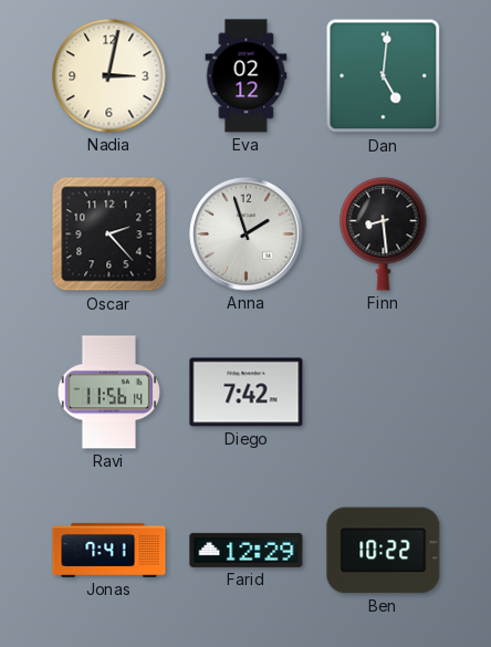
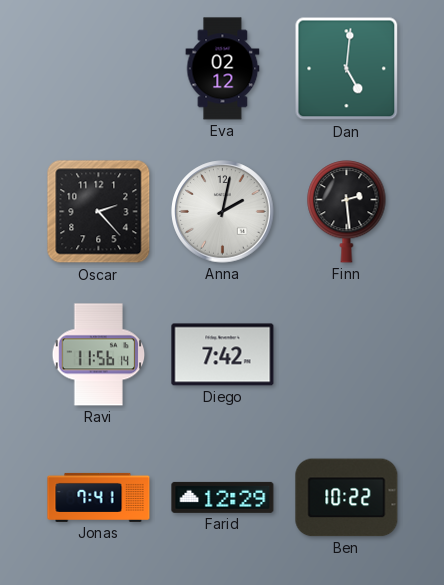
Nadia: 3:02 -> none (109, 76)
Anna: 1:57 -> 2:02 (223, 212)
Finn: 8:29 -> 2:29 (347, 212)
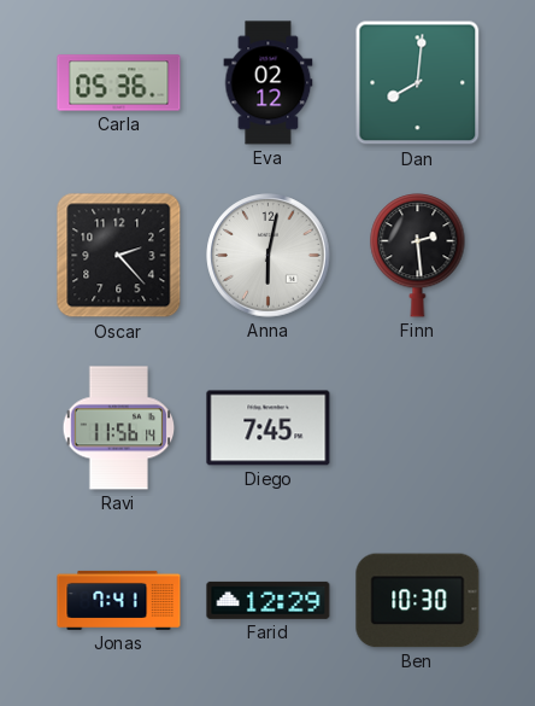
Carla: none -> 05:36 (119, 83)
Dan: 5:01 -> 8:01 (418, 83)
Anna: 2:02 -> 6:02 (269, 256)
Diego: 7:42 -> 7:45 (269, 428)
Ben: 10:22 -> 10:30 (418, 601)
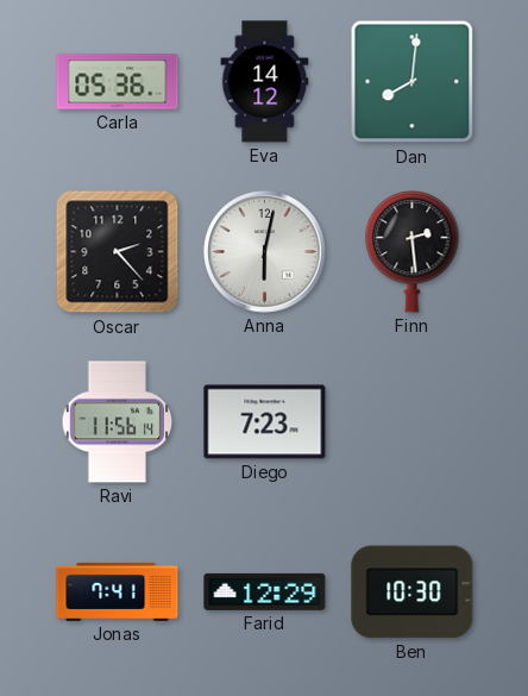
Eva: 02:12 -> 14:12 (265, 82)
Diego: 7:45 -> 7:23 (265, 422)
